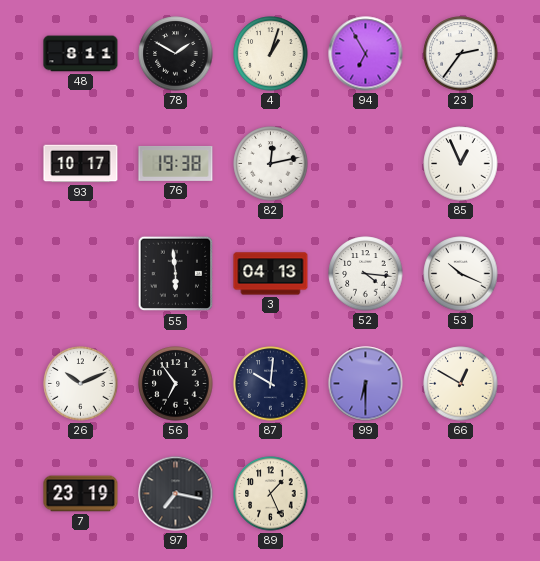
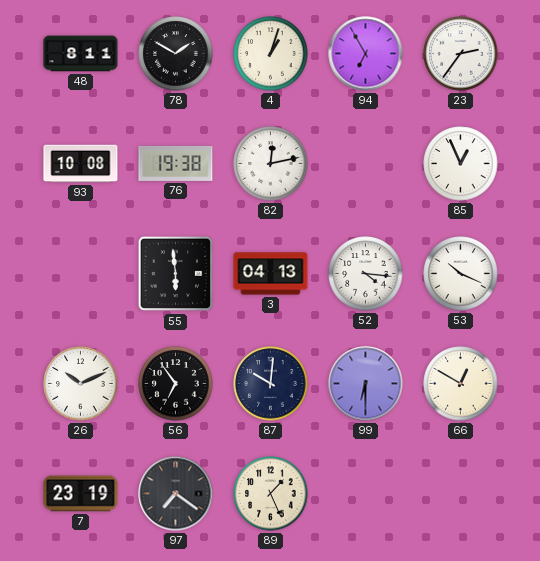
93: 10:17 -> 10:08 (81, 164)
97: 7:17 -> 7:21 (176, 494)
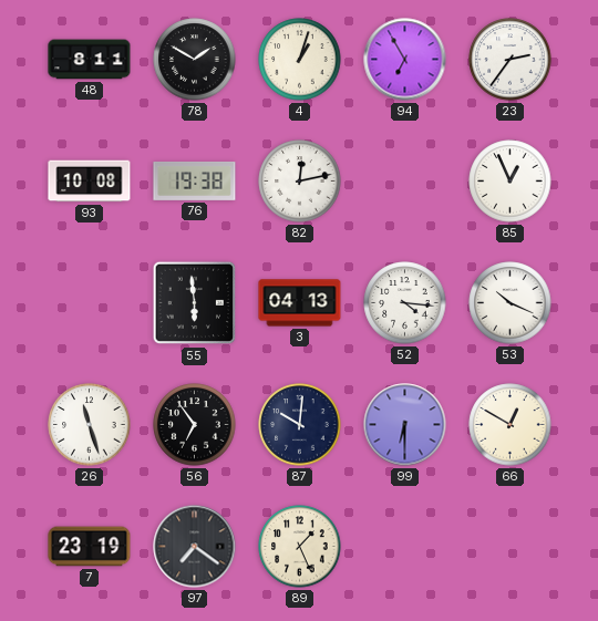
26: 10:11 -> 11:27 (90, 425)
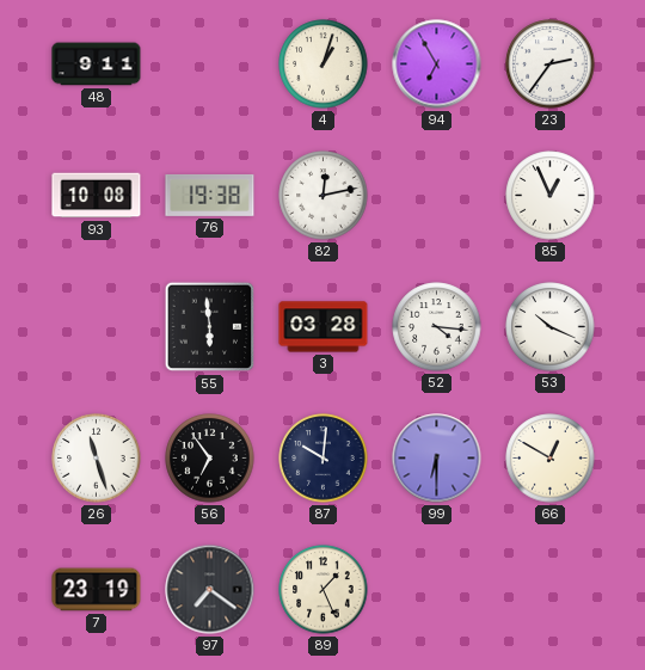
48: 8:11 -> 9:11 (97, 64)
78: 1:50 -> none (195, 60)
3: 04:13 -> 03:28 (324, 327)
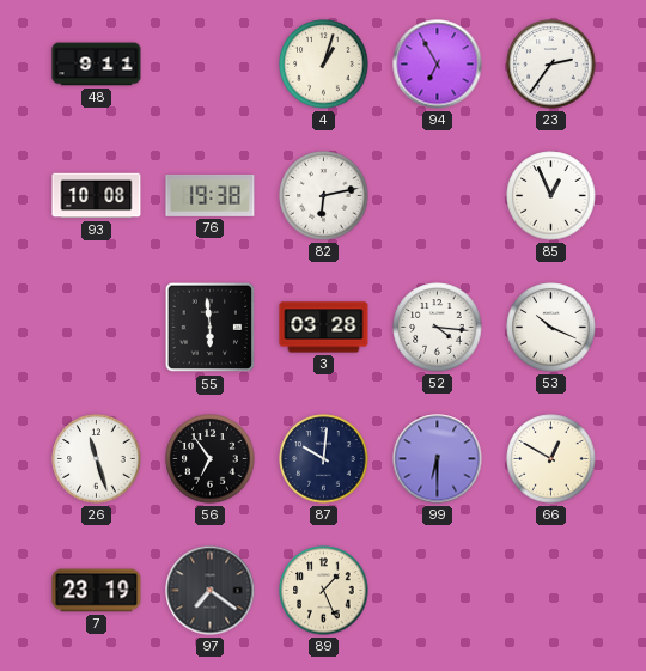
82: 12:13 -> 6:13 (324, 196)
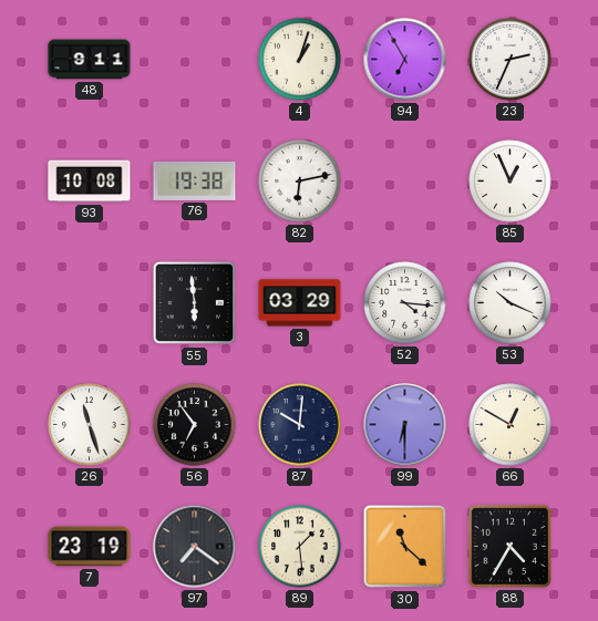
23: 2:36 -> 2:34 (511, 60)
3: 03:28 -> 03:29 (300, 303)
89: 1:26 -> 1:29 (300, 547)
30: none -> 11:22 (405, 547)
88: none -> 4:35 (509, 546)
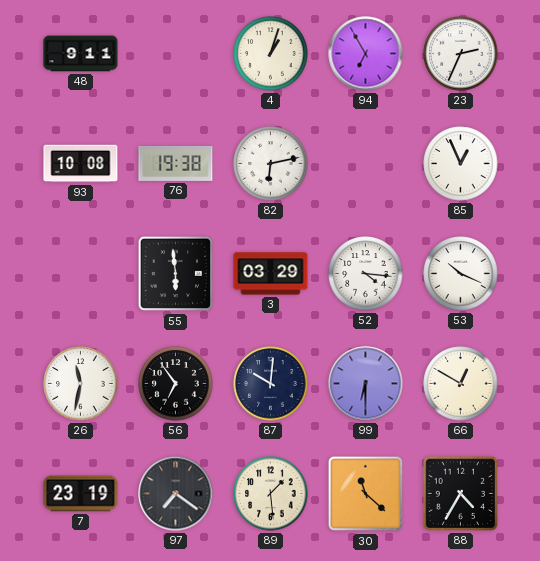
26: 11:27 -> 11:32 (81, 384)
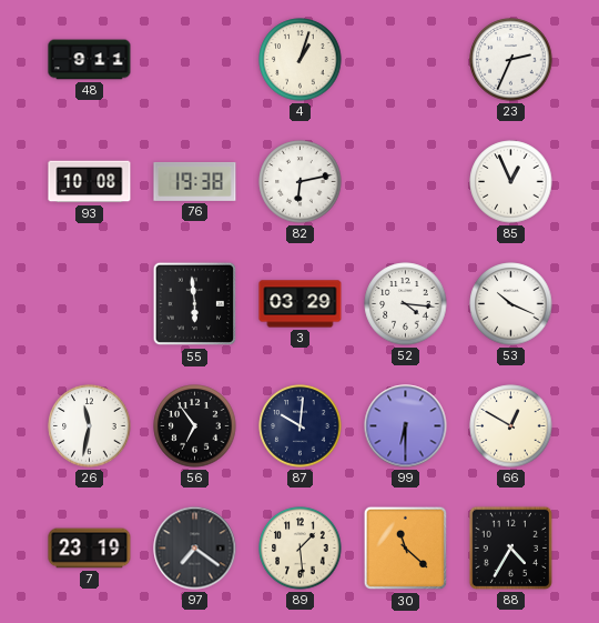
94: 6:55 -> none (366, 54)
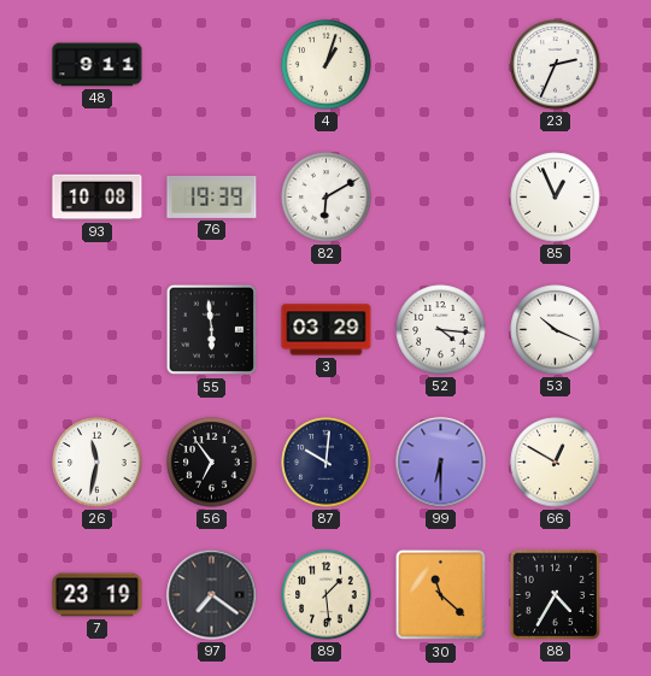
76: 19:38 -> 19:39 (212, 196)
82: 6:13 -> 6:10 (327, 198)
